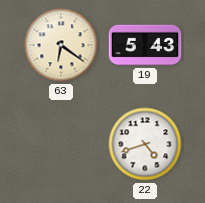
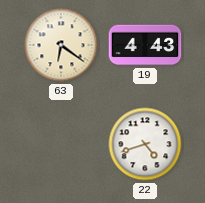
19: 5:43 -> 4:43 (145, 45)
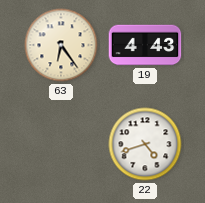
63: 6:21 -> 6:24 (61, 45)
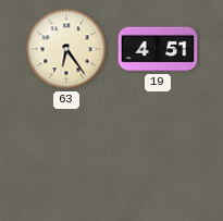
19: 4:43 -> 4:51 (158, 49)
22: 4:42 -> none (145, 144)
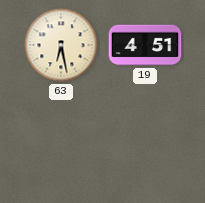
63: 6:24 -> 6:28 (61, 45)
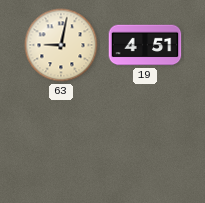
63: 6:28 -> 9:02 (61, 45)
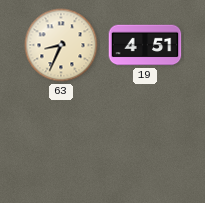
63: 9:02 -> 8:34 (61, 45)
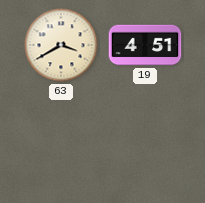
63: 8:34 -> 3:40 (61, 45)
